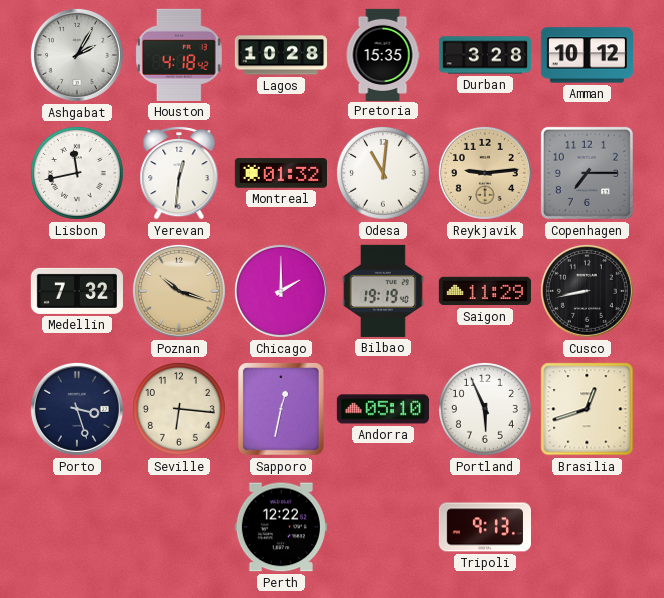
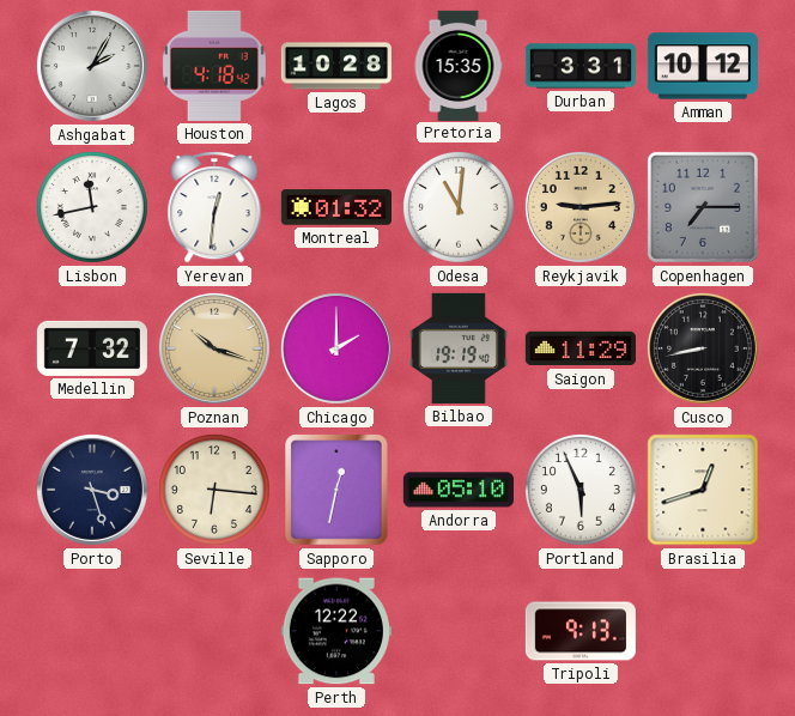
Durban: 3:28 -> 3:31 (579, 66)
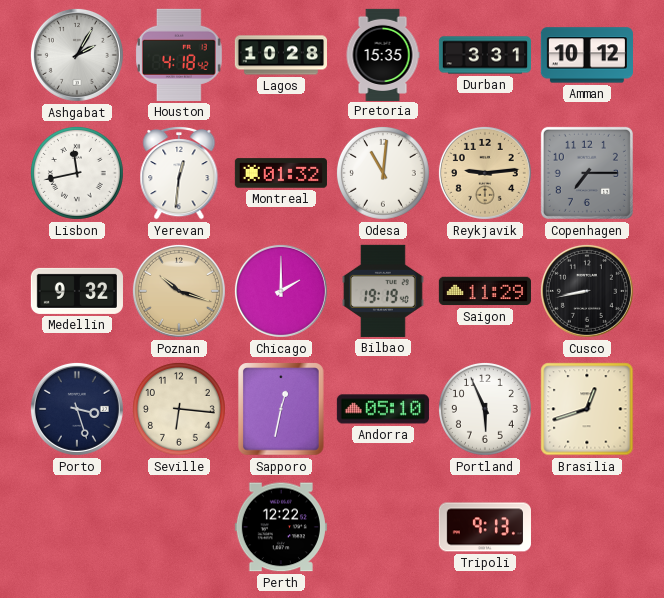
Medellin: 7:32 -> 9:32 (77, 291)
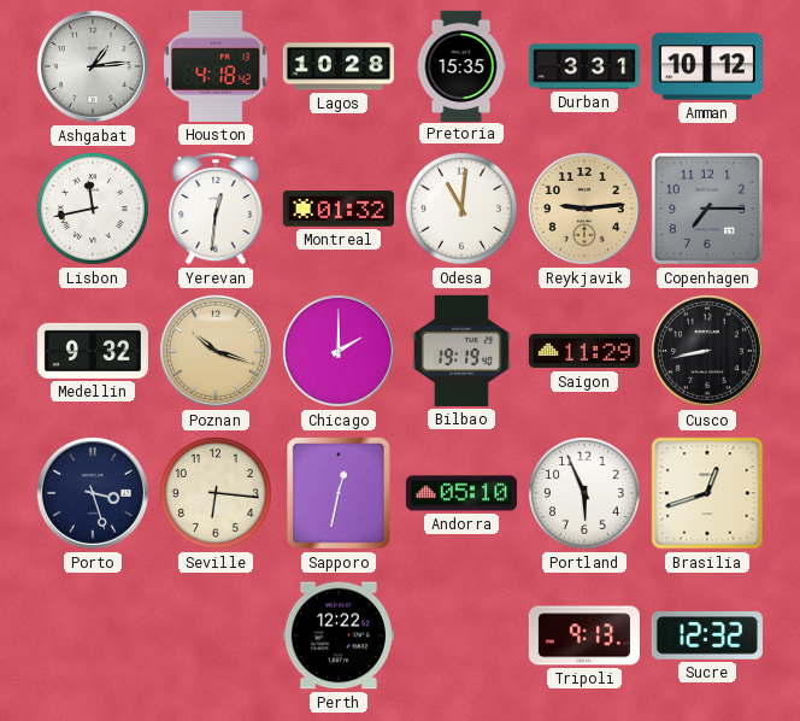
Ashgabat: 2:05 -> 1:14 (93, 66)
Sucre: none -> 12:32 (707, 637)
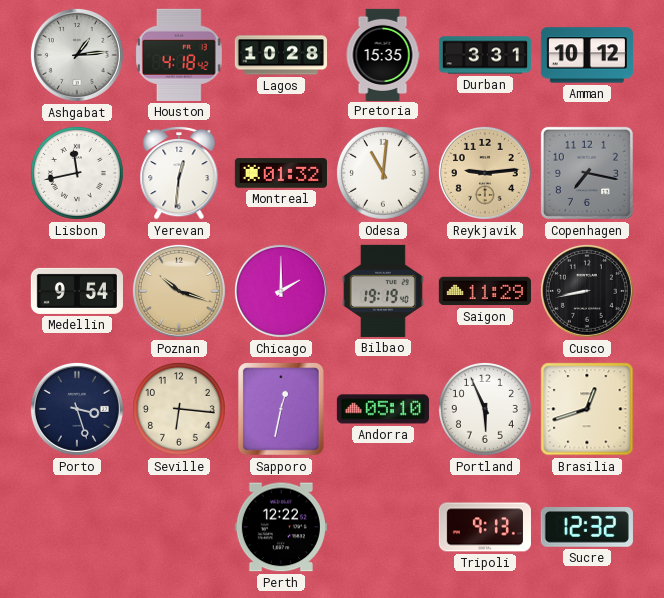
Copenhagen: 7:15 -> 7:17 (587, 173)
Medellin: 9:32 -> 9:54 (77, 291)
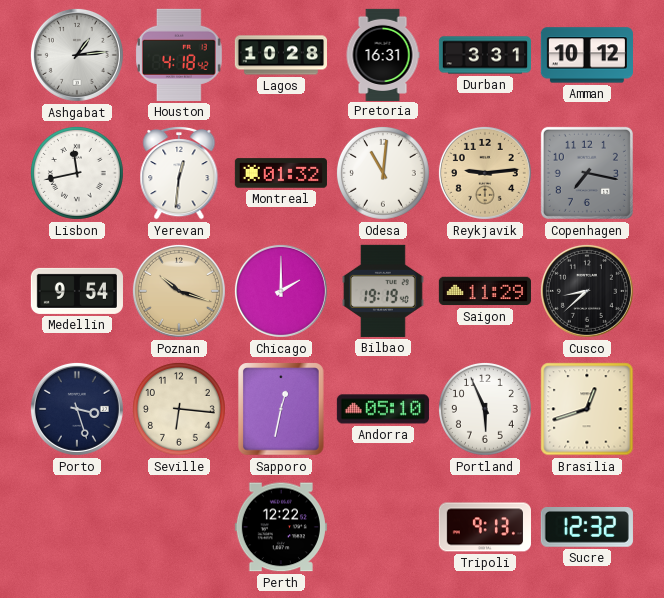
Pretoria: 15:35 -> 16:31 (383, 54)
Cusco: 8:43 -> 8:38 (587, 291)
